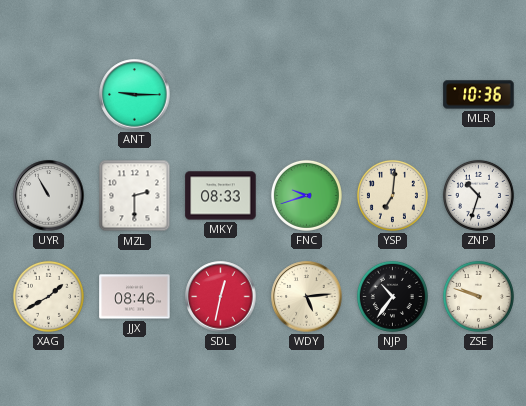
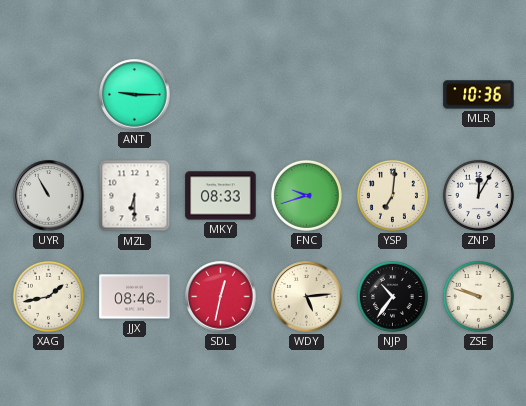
MZL: 2:30 -> 6:30 (135, 196)
ZNP: 10:33 -> 12:05 (478, 195)
XAG: 1:40 -> 1:43 (48, 296)
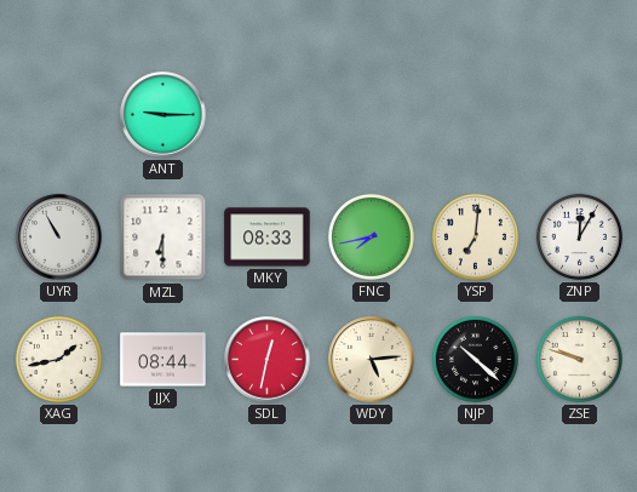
MLR: 10:36 -> none (479, 95)
FNC: 9:42 -> 7:43 (371, 236)
JJX: 08:46 -> 08:44 (163, 360)
NJP: 10:36 -> 10:22 (475, 359)
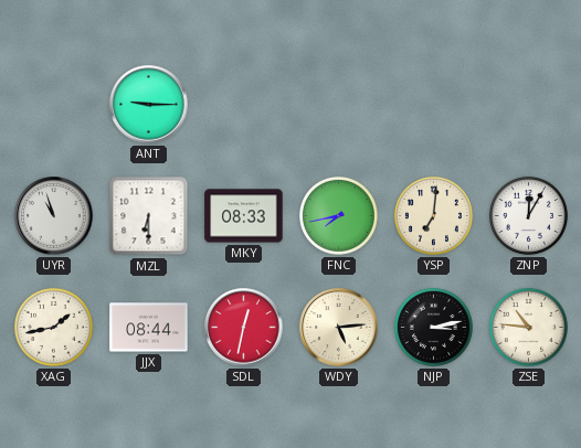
UYR: 10:55 -> 10:57 (54, 216)
NJP: 10:22 -> 3:13 (433, 327)
ZSE: 9:48 -> 10:46 (528, 327)
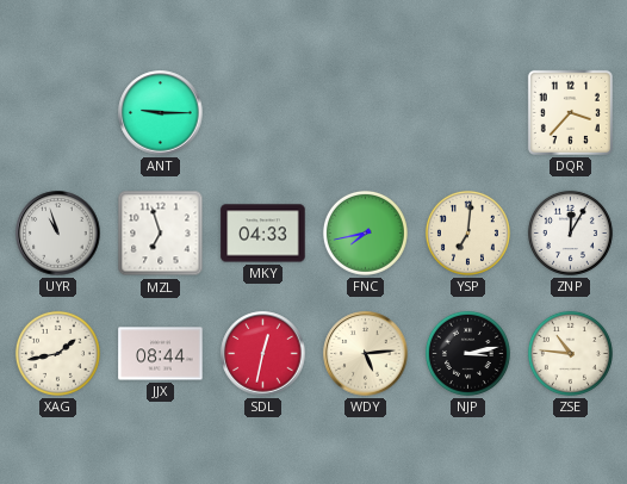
DQR: none -> 3:37 (570, 112)
MZL: 6:30 -> 6:57 (161, 234)
MKY: 08:33 -> 04:33 (263, 234)
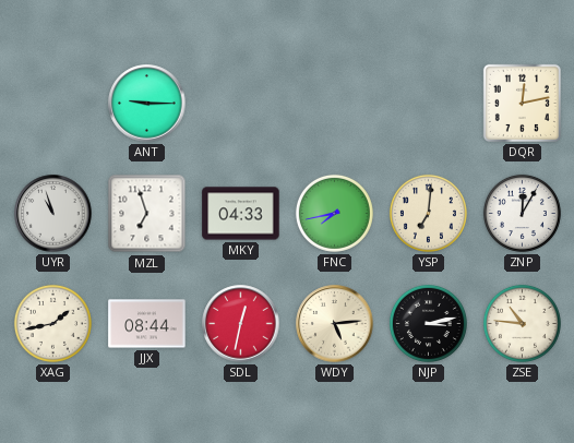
DQR: 3:37 -> 12:13 (522, 103)
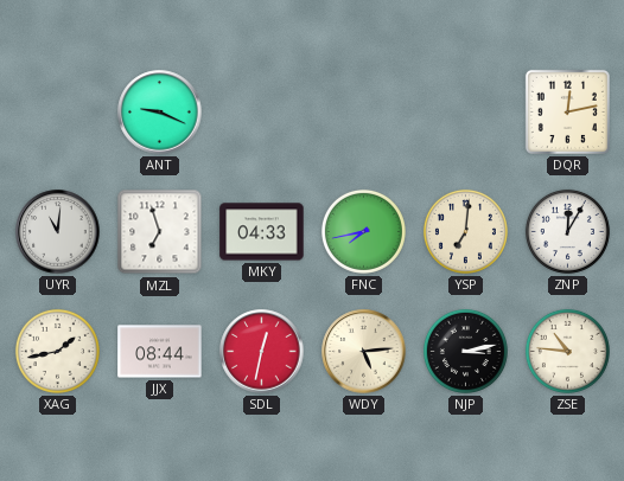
ANT: 9:15 -> 9:19 (160, 113)
UYR: 10:57 -> 11:01 (58, 232)
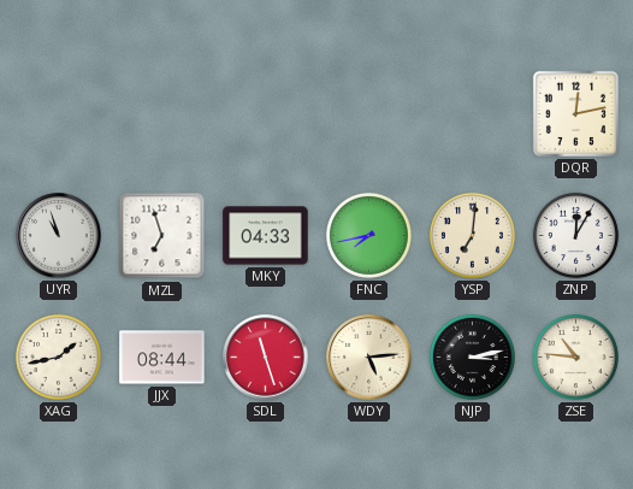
ANT: 9:19 -> none (160, 113)
UYR: 11:01 -> 10:57 (59, 236)
SDL: 12:32 -> 11:27 (266, 358)
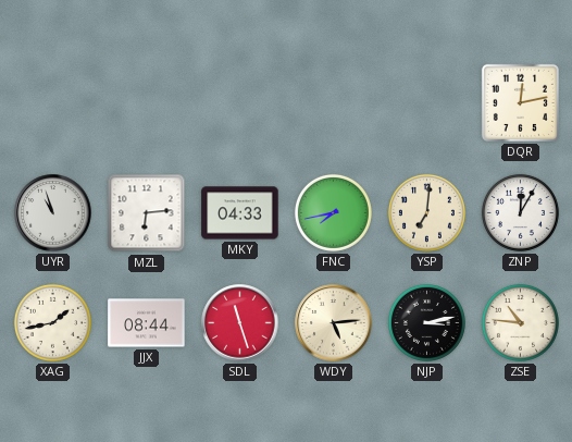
MZL: 6:57 -> 6:14 (147, 213)
